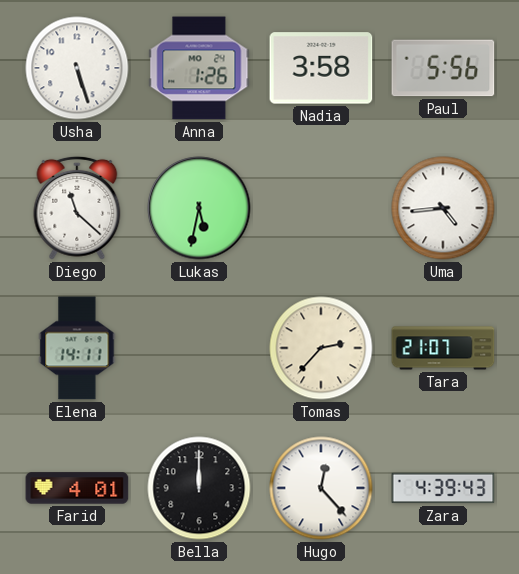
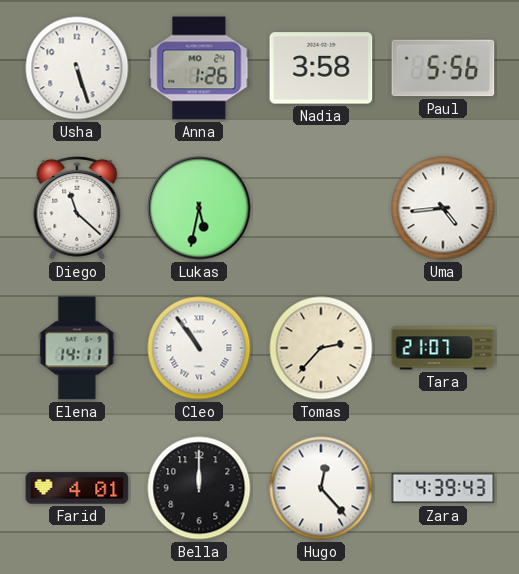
Cleo: none -> 10:54 (199, 348)
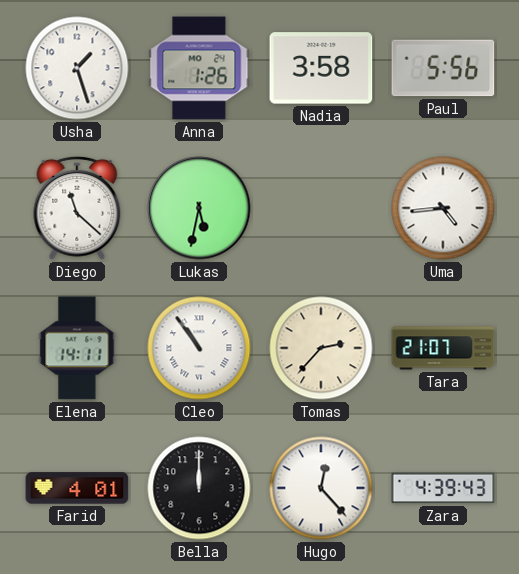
Usha: 5:27 -> 1:27 (77, 68)
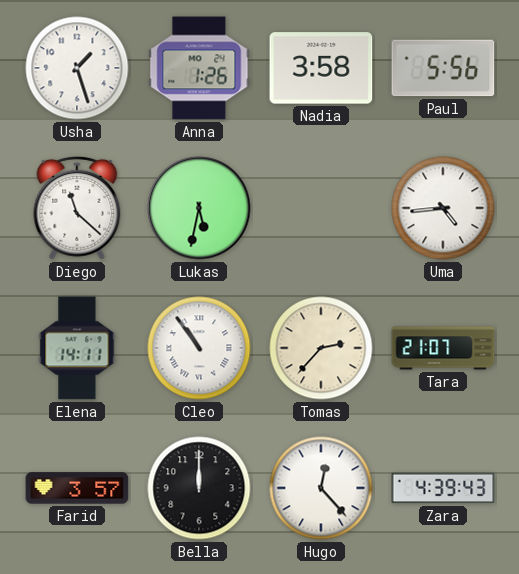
Farid: 4:01 -> 3:57 (77, 488)
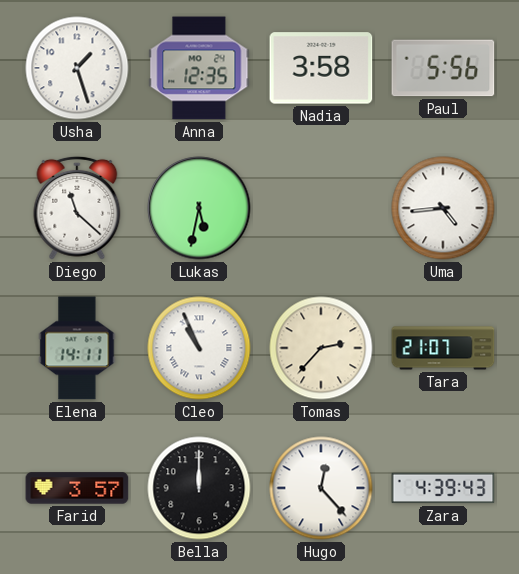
Anna: 1:26 -> 12:35 (199, 68)
Cleo: 10:54 -> 10:56 (199, 348)
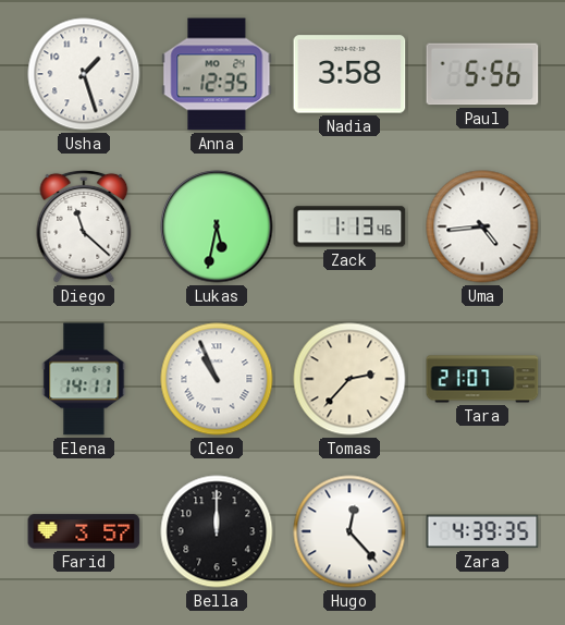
Zack: none -> 1:13 (349, 226)
Zara: 4:39:43 -> 4:39:35 (482, 531)
